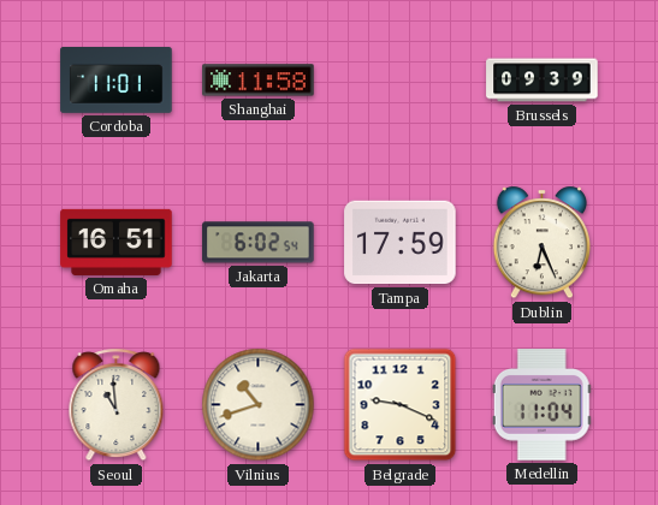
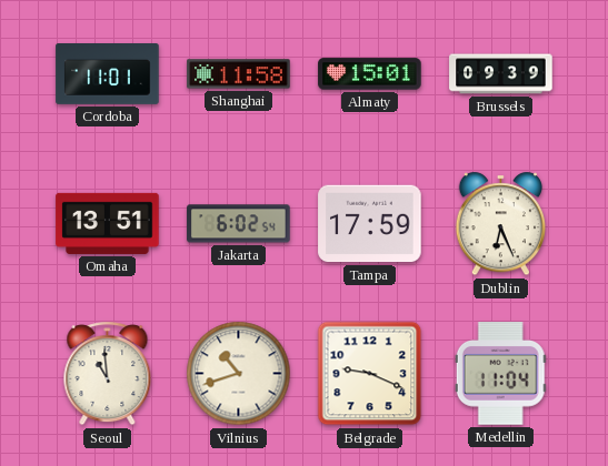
Almaty: none -> 15:01 (370, 74)
Omaha: 16:51 -> 13:51 (108, 223)
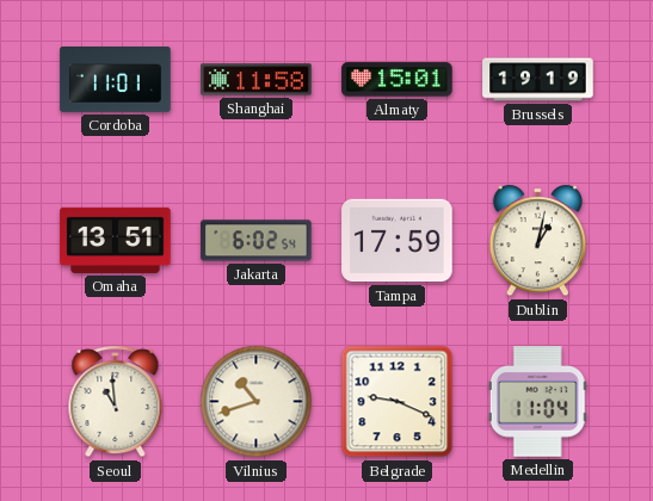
Brussels: 09:39 -> 19:19 (538, 80)
Dublin: 6:26 -> 1:02 (537, 241)
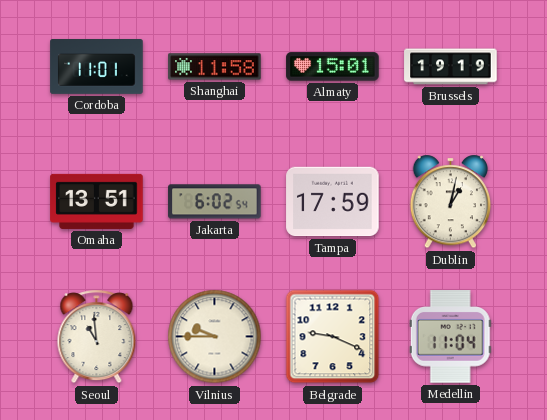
Vilnius: 10:42 -> 9:45 (215, 337)
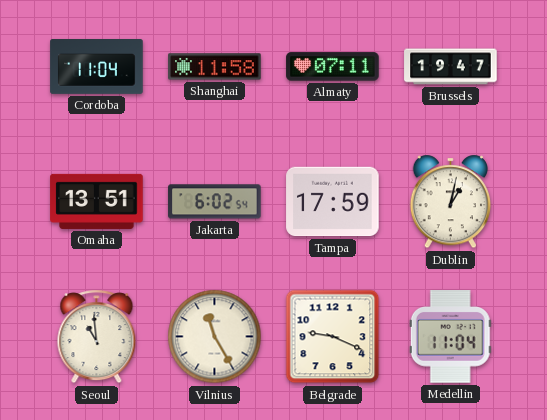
Cordoba: 11:01 -> 11:04 (97, 67)
Almaty: 15:01 -> 07:11 (333, 67)
Brussels: 19:19 -> 19:47 (451, 67)
Vilnius: 9:45 -> 11:25 (215, 337)
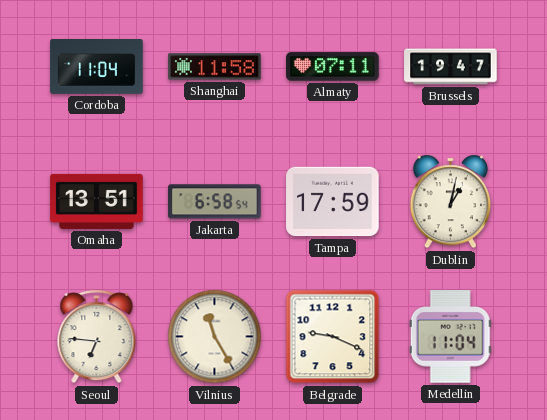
Jakarta: 6:02 -> 6:58 (215, 202)
Seoul: 10:59 -> 6:46 (97, 337)
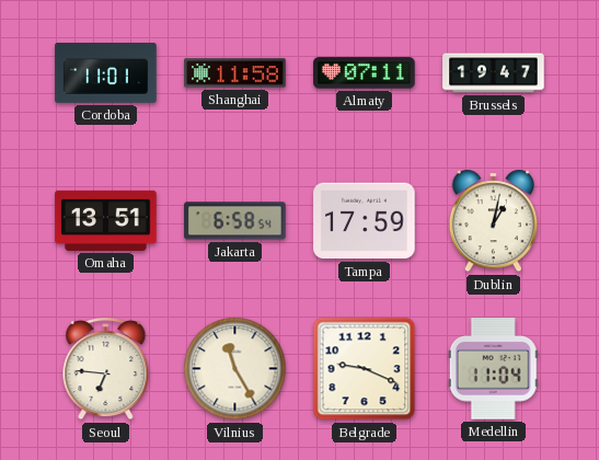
Cordoba: 11:04 -> 11:01 (106, 73)
